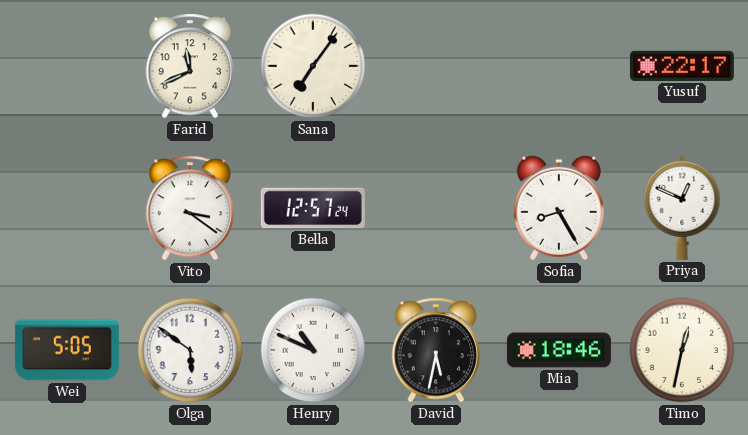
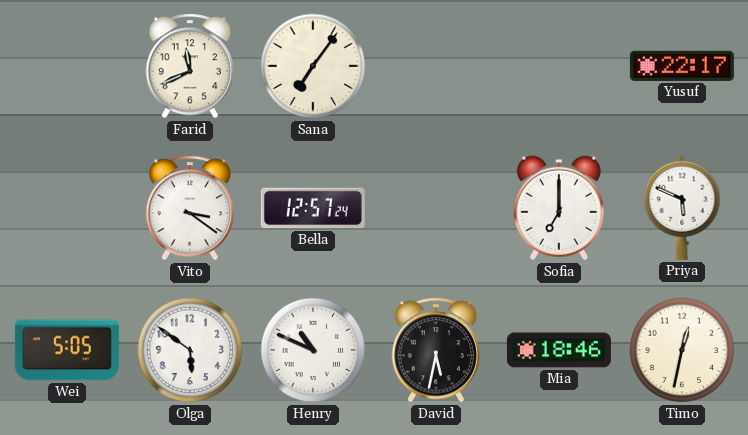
Sofia: 8:25 -> 7:00 (559, 208)
Priya: 12:49 -> 5:49 (682, 208)
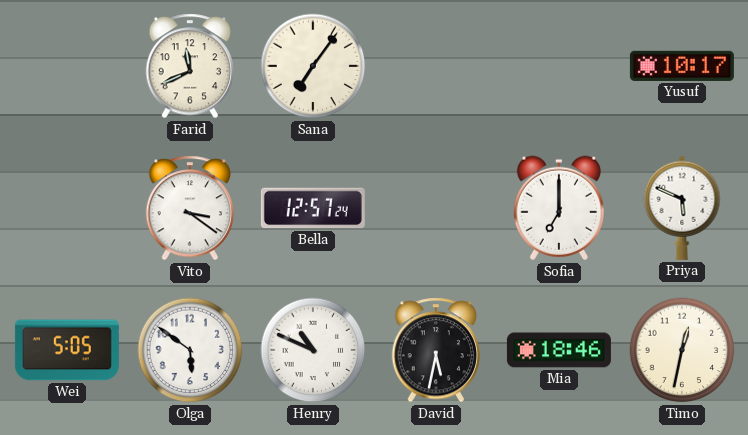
Yusuf: 22:17 -> 10:17 (682, 66)
